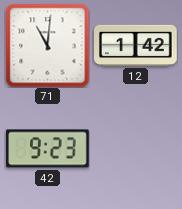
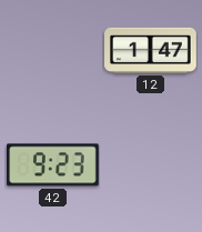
71: 11:01 -> none (47, 45)
12: 1:42 -> 1:47 (151, 50)
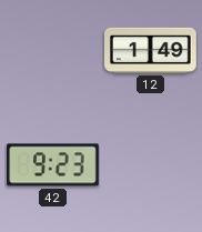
12: 1:47 -> 1:49 (151, 50)
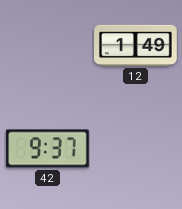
42: 9:23 -> 9:37 (48, 149)
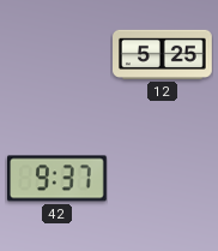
12: 1:49 -> 5:25 (163, 54)
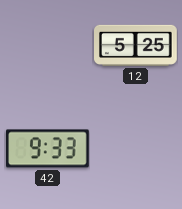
42: 9:37 -> 9:33 (48, 149)
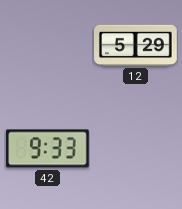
12: 5:25 -> 5:29 (136, 45)
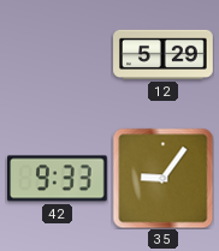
35: none -> 9:06 (162, 178)
